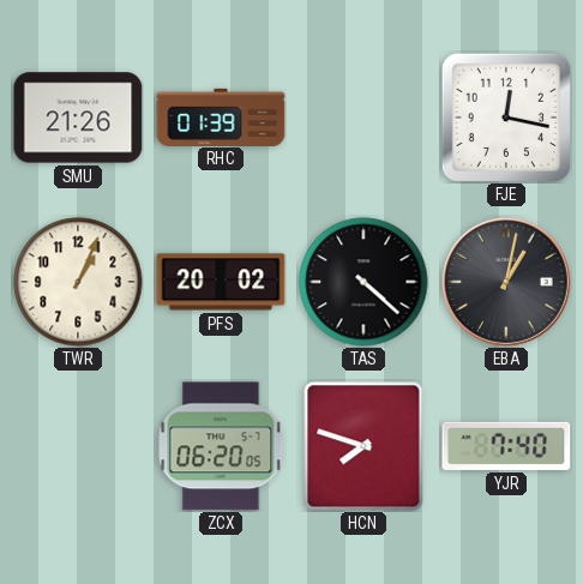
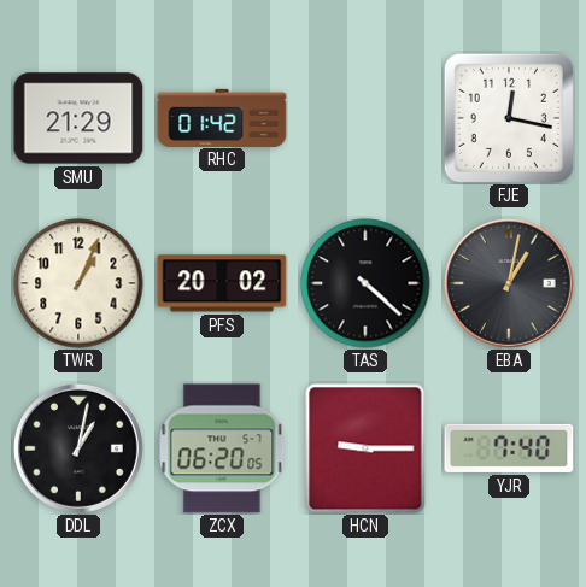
SMU: 21:26 -> 21:29 (78, 118)
RHC: 01:39 -> 01:42 (222, 117)
DDL: none -> 1:02 (78, 448)
HCN: 7:48 -> 9:15 (365, 448)
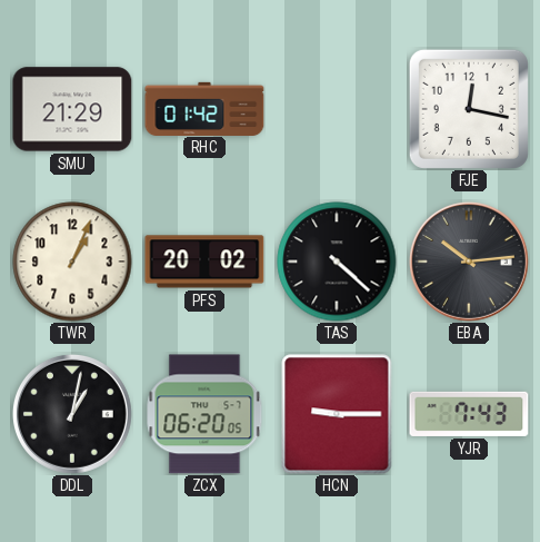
EBA: 1:02 -> 10:14 (469, 262)
YJR: 7:40 -> 7:43 (469, 414)
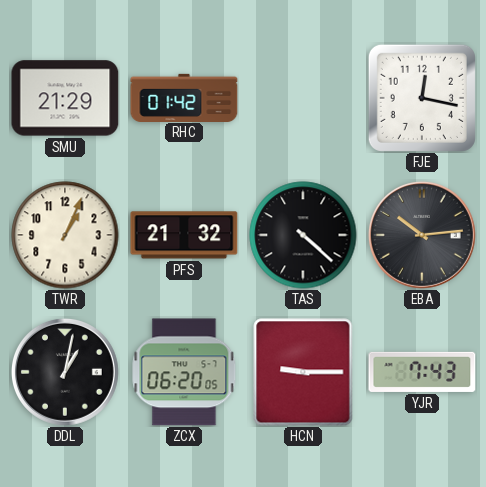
PFS: 20:02 -> 21:32 (184, 235)
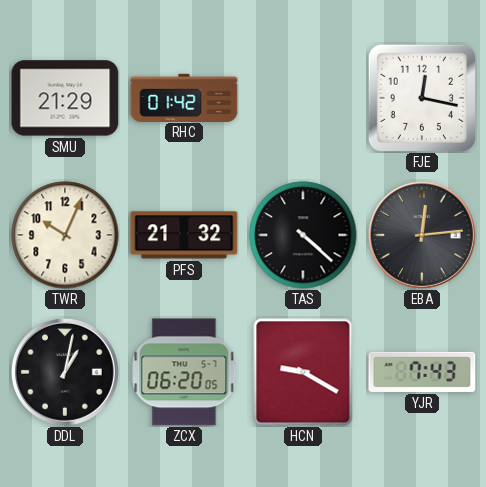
TWR: 1:04 -> 10:04 (65, 235)
EBA: 10:14 -> 12:14 (422, 235)
HCN: 9:15 -> 9:20 (303, 372)
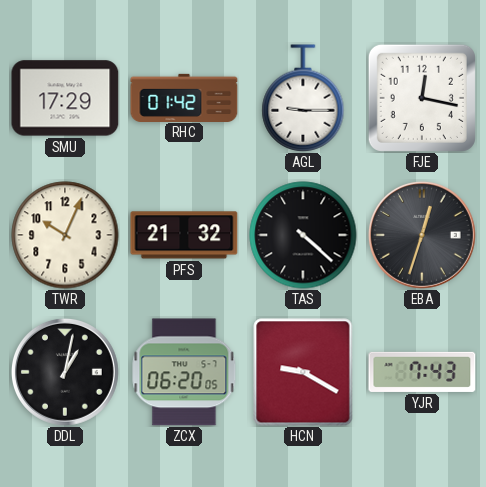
SMU: 21:29 -> 17:29 (65, 98)
AGL: none -> 9:15 (303, 98)
EBA: 12:14 -> 12:33 (422, 235)
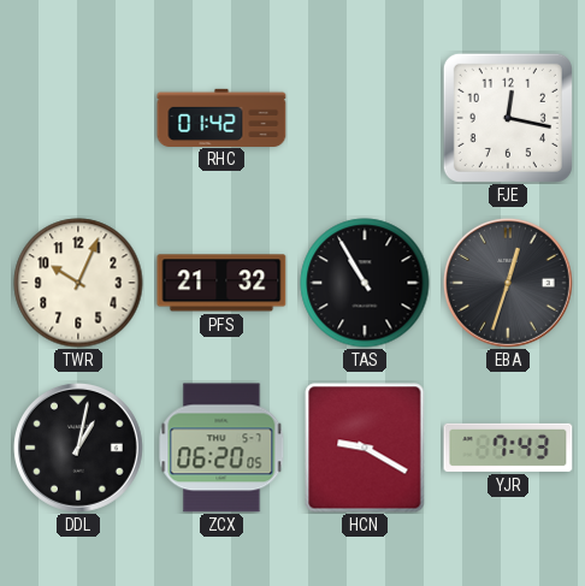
SMU: 17:29 -> none (65, 98)
AGL: 9:15 -> none (303, 98)
TAS: 4:22 -> 10:55 (365, 283)
